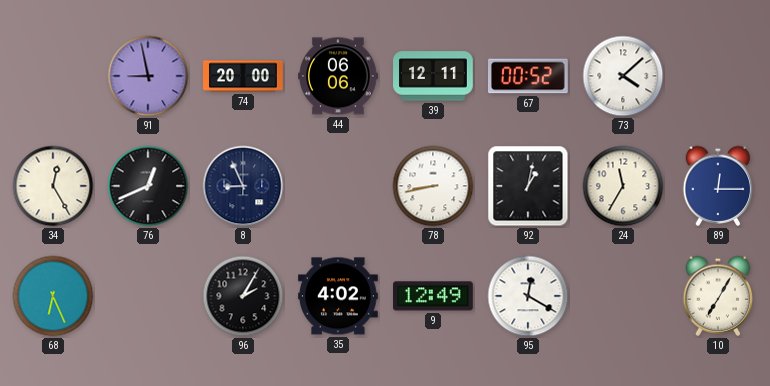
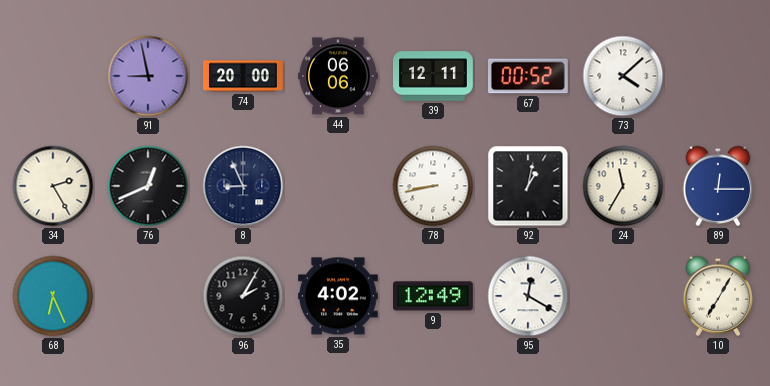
34: 12:25 -> 2:25 (53, 186)
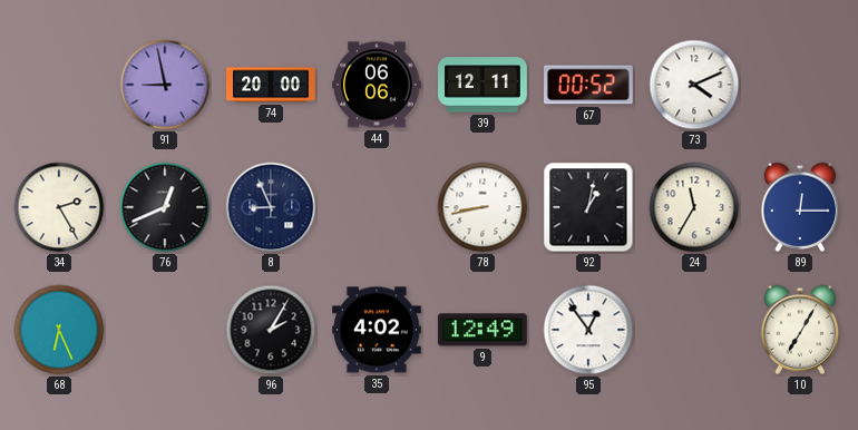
73: 4:08 -> 4:11 (694, 85)
95: 12:20 -> 12:54 (588, 330)
